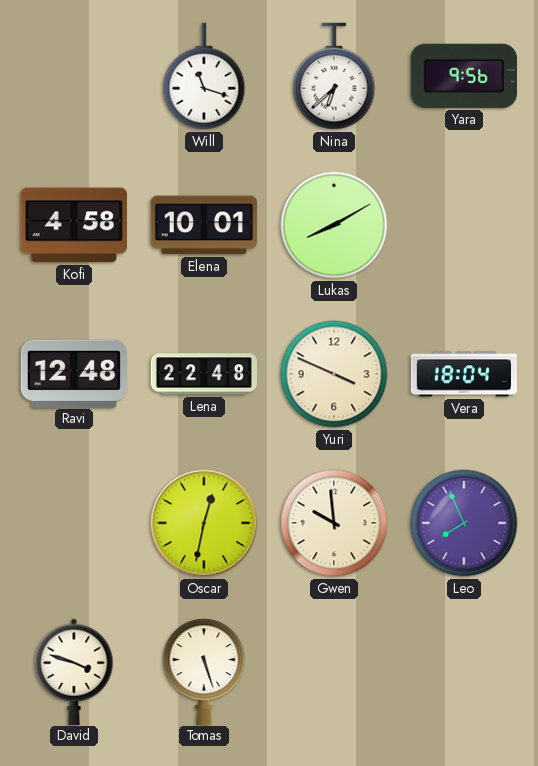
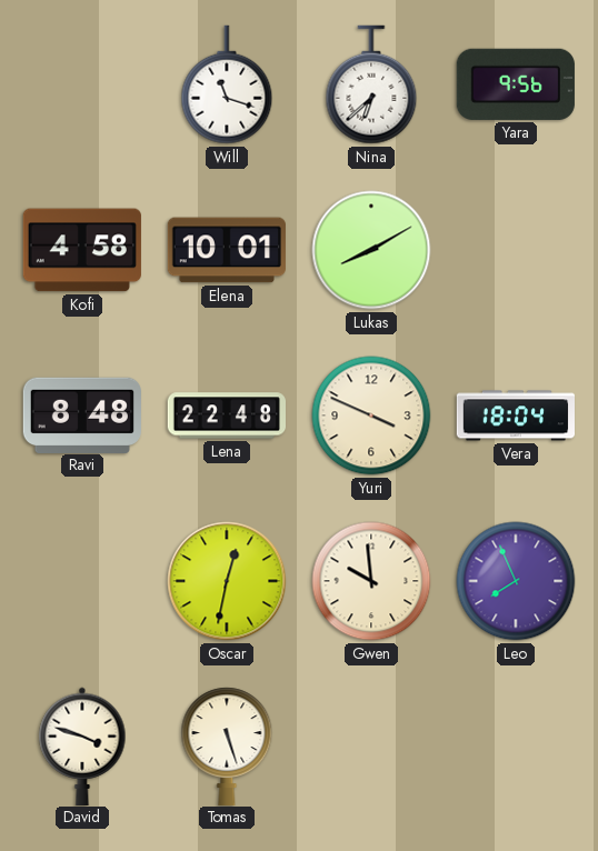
Ravi: 12:48 -> 8:48 (82, 414)
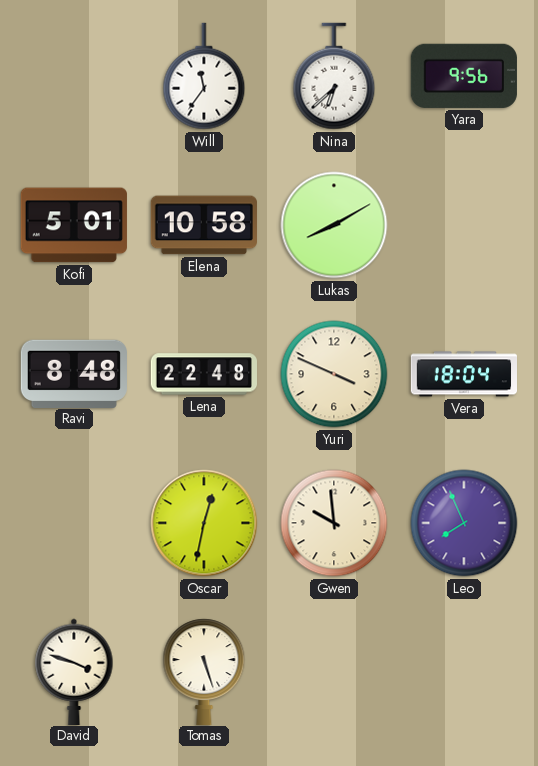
Will: 11:18 -> 11:36 (204, 76)
Kofi: 4:58 -> 5:01 (74, 225)
Elena: 10:01 -> 10:58 (203, 225)
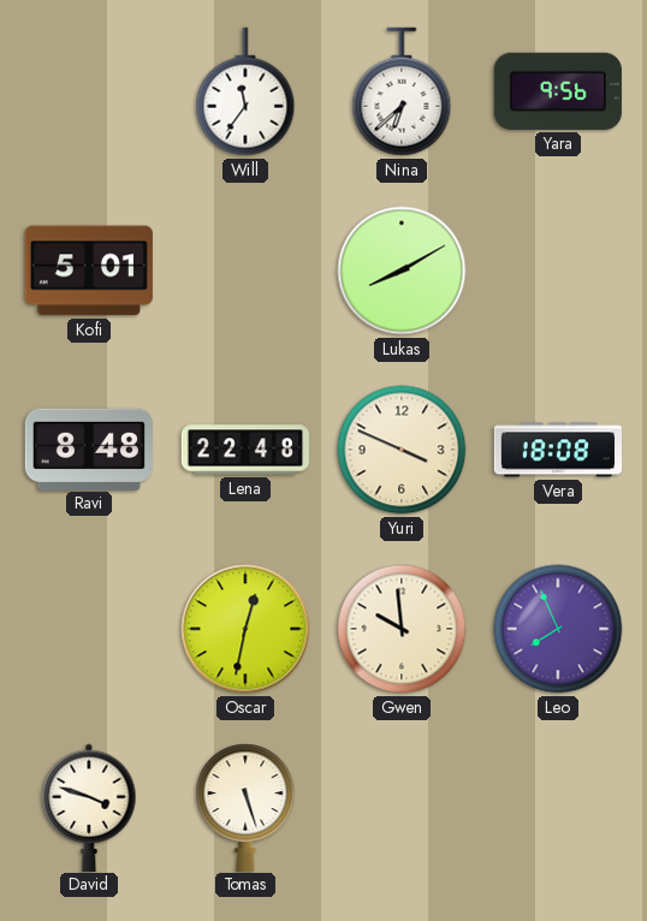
Elena: 10:58 -> none (203, 225)
Vera: 18:04 -> 18:08 (557, 450)
